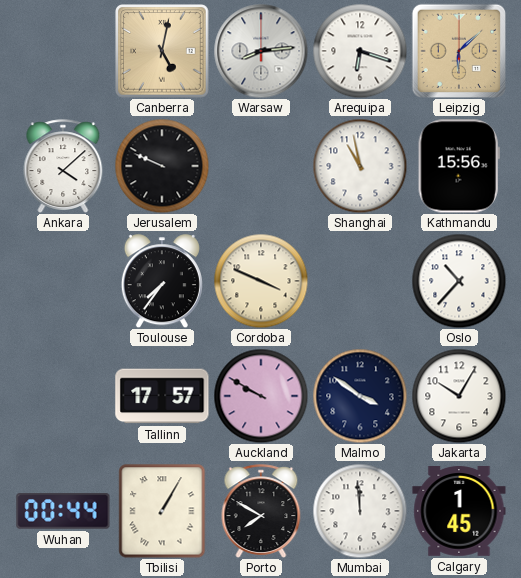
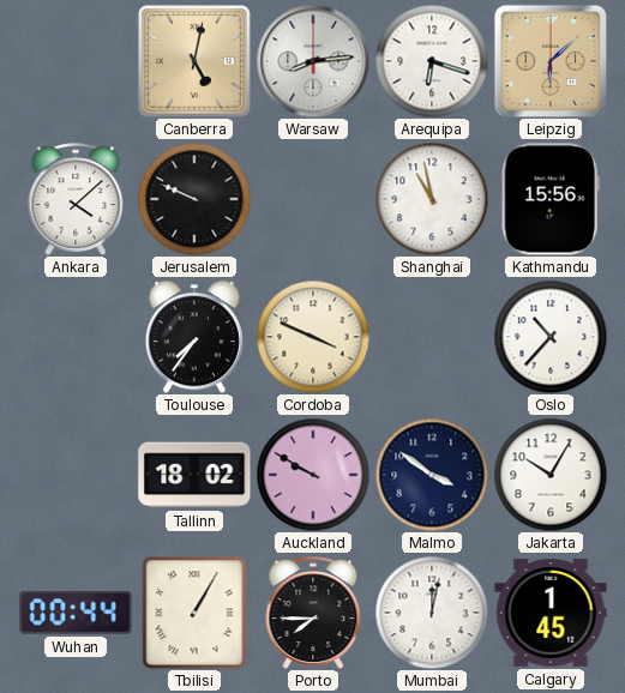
Tallinn: 17:57 -> 18:02 (194, 475)
Porto: 7:50 -> 7:45 (313, 613)
Mumbai: 11:59 -> 12:02 (432, 613)
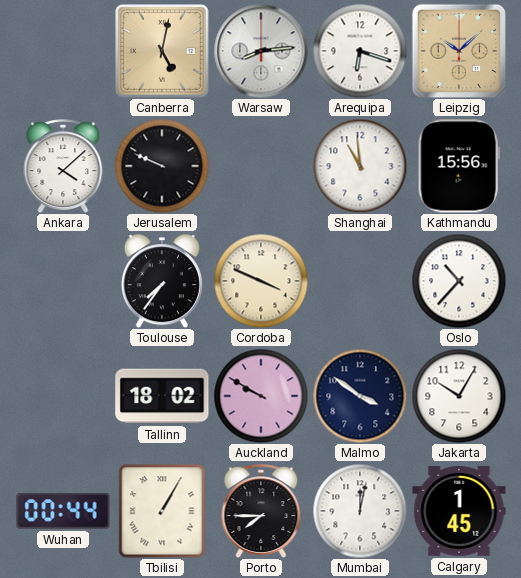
Leipzig: 6:08 -> 10:08 (458, 50)
Shanghai: 10:58 -> 10:59 (360, 166)
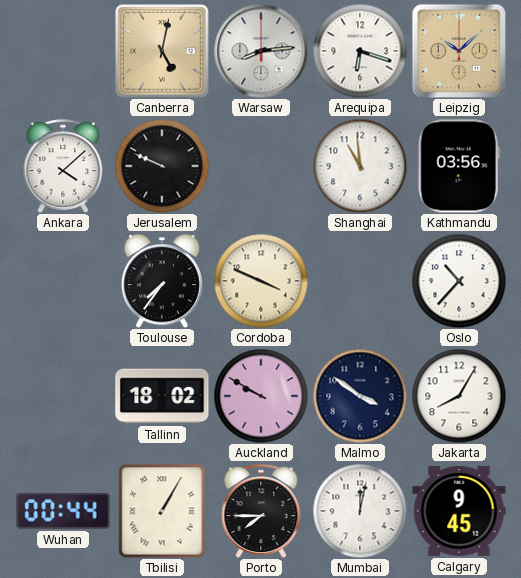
Kathmandu: 15:56 -> 03:56 (459, 166)
Jakarta: 10:05 -> 8:05 (459, 396)
Calgary: 1:45 -> 9:45 (459, 512)
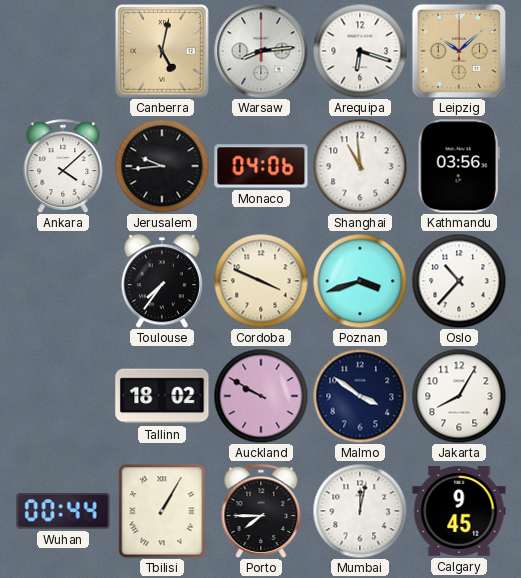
Jerusalem: 9:49 -> 9:44 (162, 166)
Monaco: none -> 04:06 (261, 166)
Poznan: none -> 3:42 (360, 281)
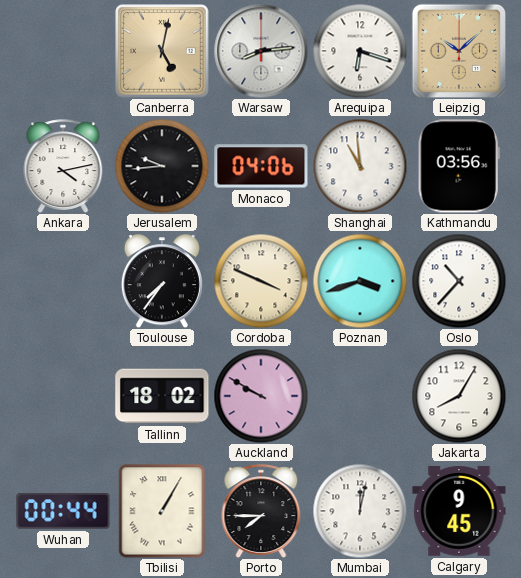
Ankara: 4:08 -> 4:13 (63, 166)
Malmo: 3:51 -> none (360, 396)
